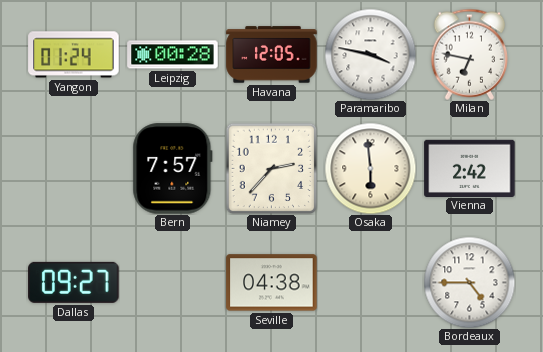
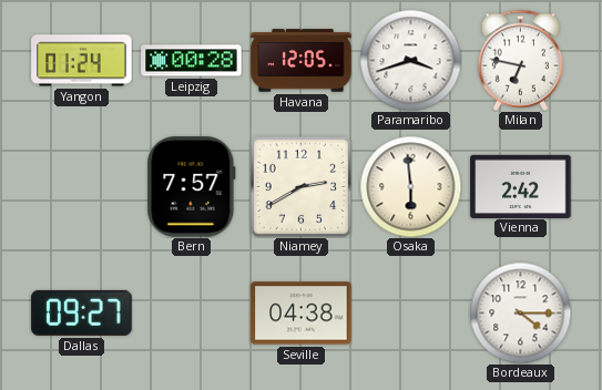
Paramaribo: 3:47 -> 3:42 (410, 60)
Niamey: 2:37 -> 2:40 (300, 186)
Bordeaux: 4:45 -> 4:15 (520, 312)
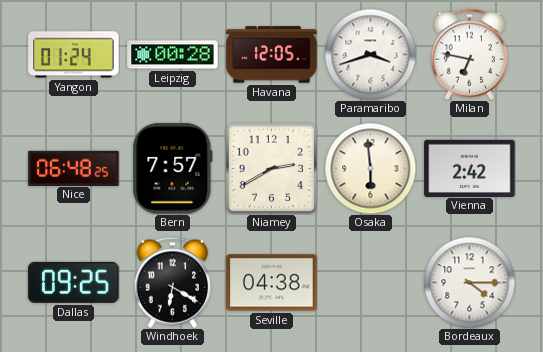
Nice: none -> 06:48 (74, 168)
Dallas: 09:27 -> 09:25 (74, 282)
Windhoek: none -> 6:20 (173, 282)
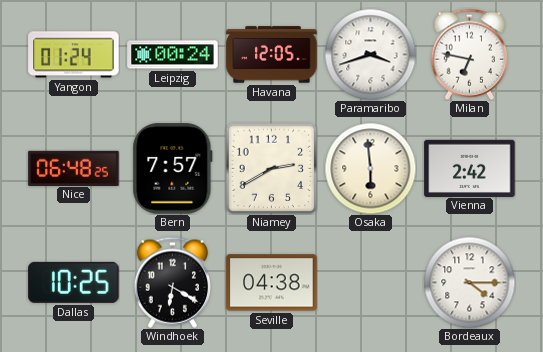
Leipzig: 00:28 -> 00:24 (173, 55)
Dallas: 09:25 -> 10:25 (74, 282)
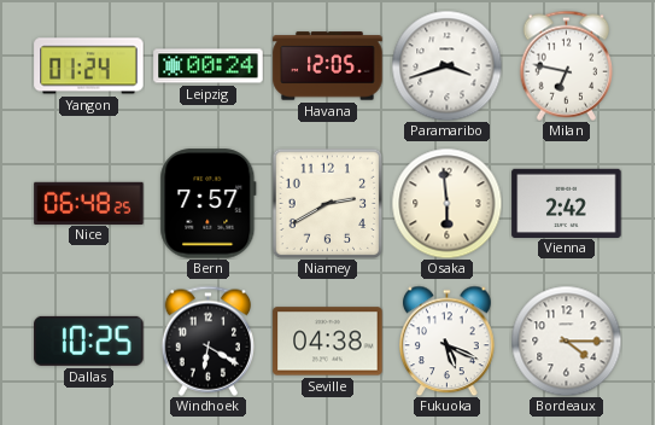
Fukuoka: none -> 5:19 (448, 340)
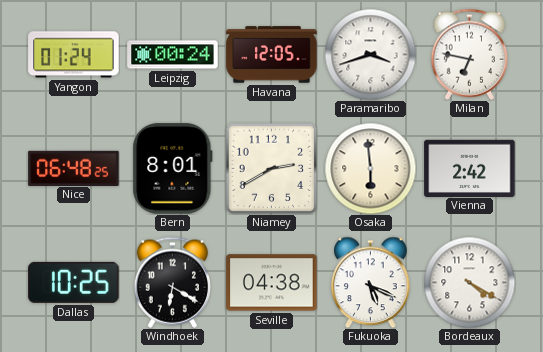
Bern: 7:57 -> 8:01 (173, 169)
Bordeaux: 4:15 -> 4:20 (469, 282)
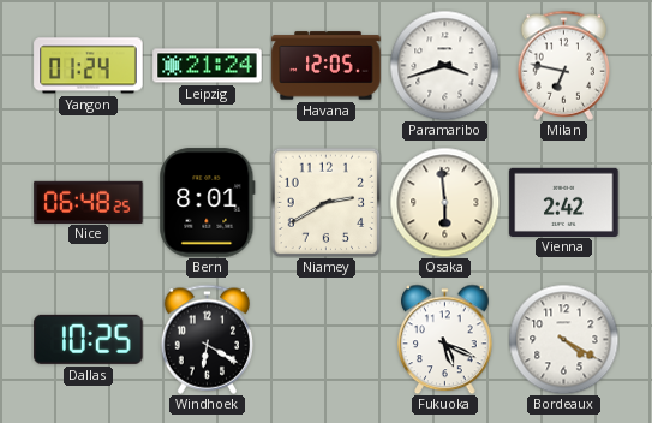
Leipzig: 00:24 -> 21:24 (208, 66)
Seville: 04:38 -> none (272, 283)
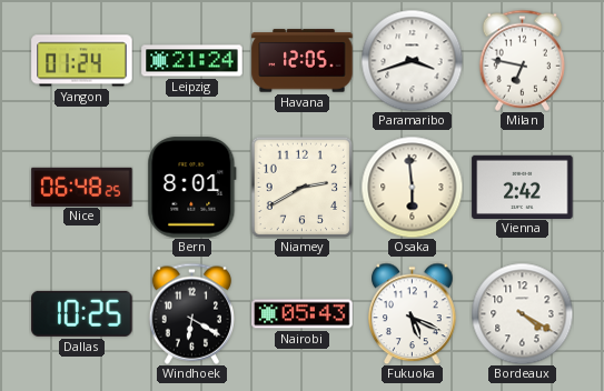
Nairobi: none -> 05:43 (303, 314)
